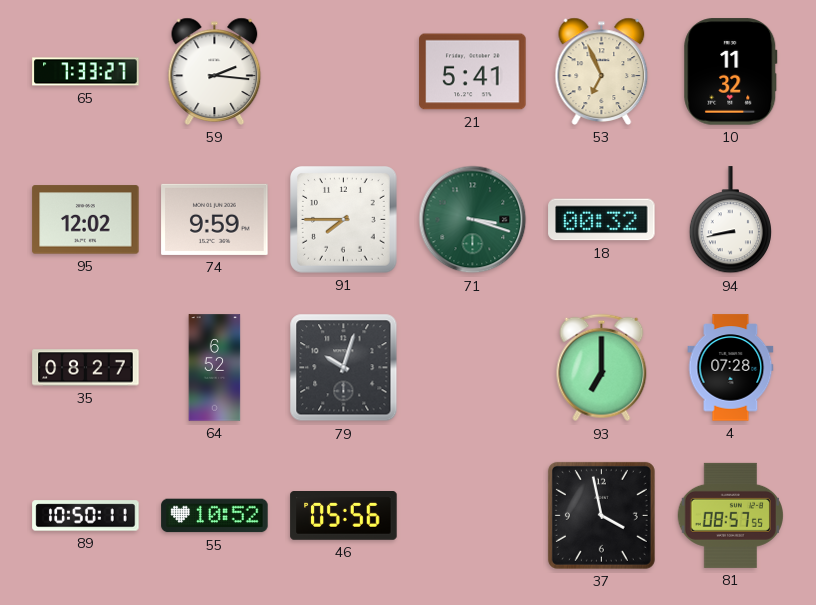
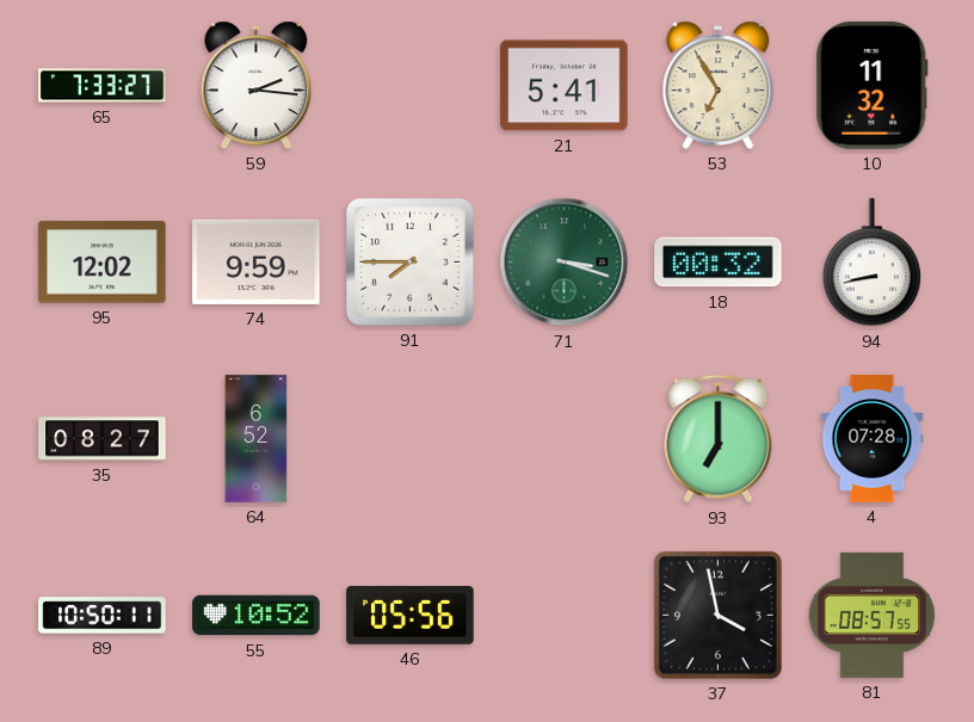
53: 6:56 -> 6:55 (719, 85)
79: 10:03 -> none (344, 368)
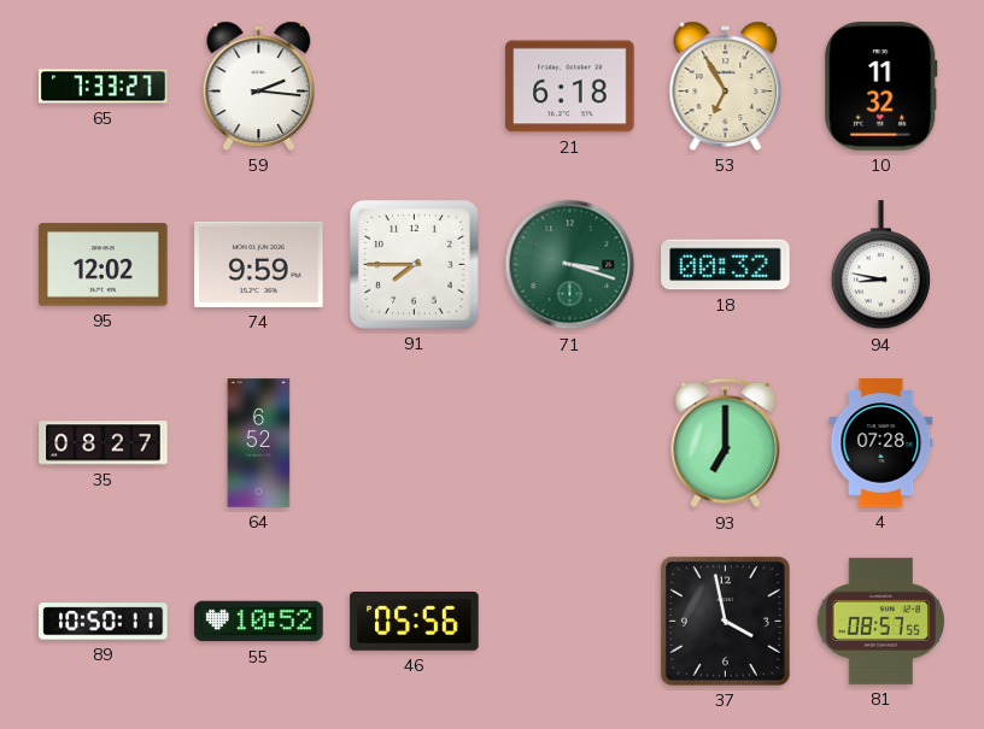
21: 5:41 -> 6:18 (570, 87)
94: 8:43 -> 8:47 (880, 265)
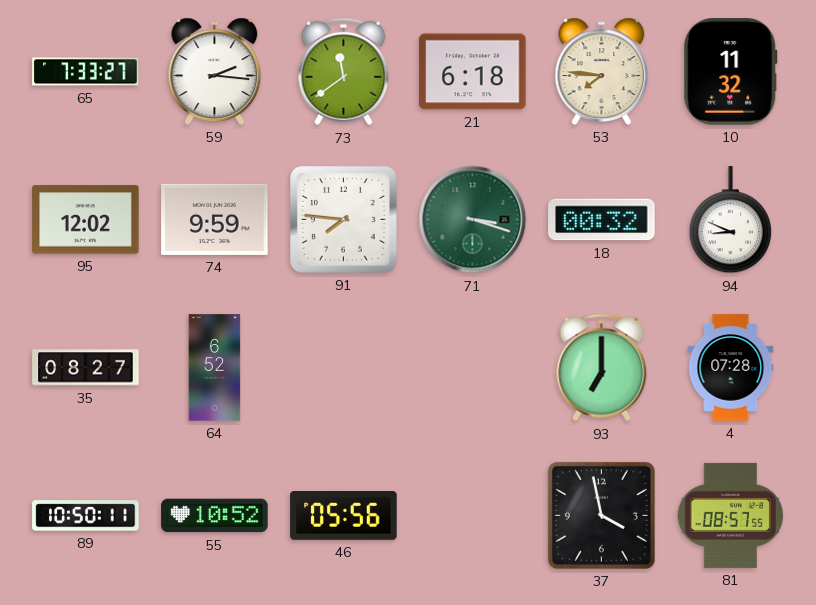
73: none -> 11:39 (344, 72)
53: 6:55 -> 7:46 (602, 71)
91: 7:45 -> 7:46 (344, 220)
94: 8:47 -> 8:49 (730, 220)
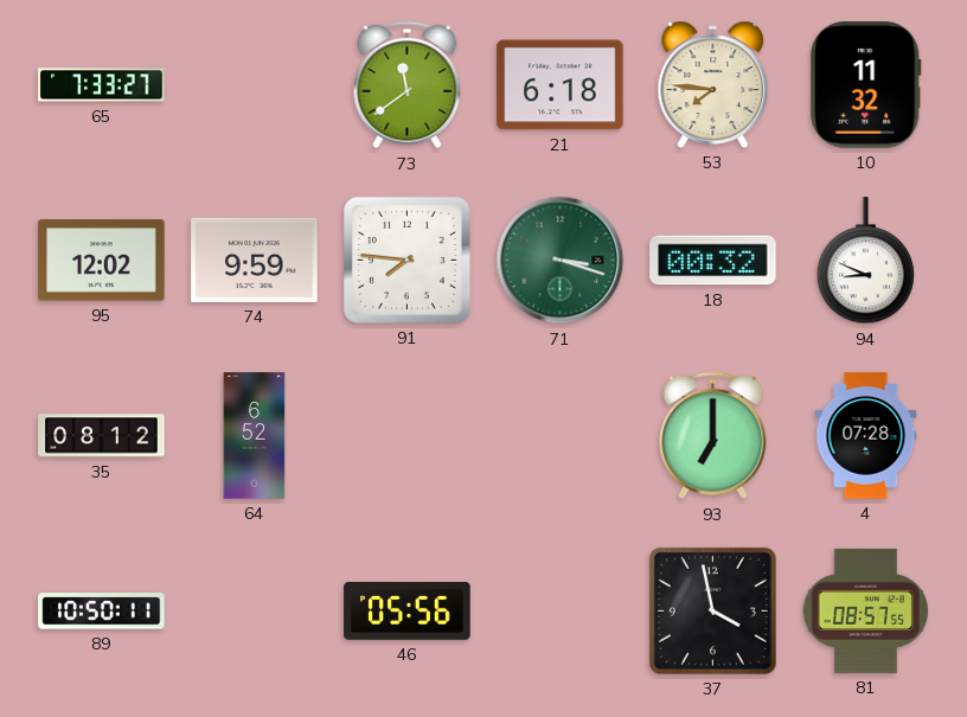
59: 2:16 -> none (215, 71)
35: 08:27 -> 08:12 (102, 436)
55: 10:52 -> none (215, 516)
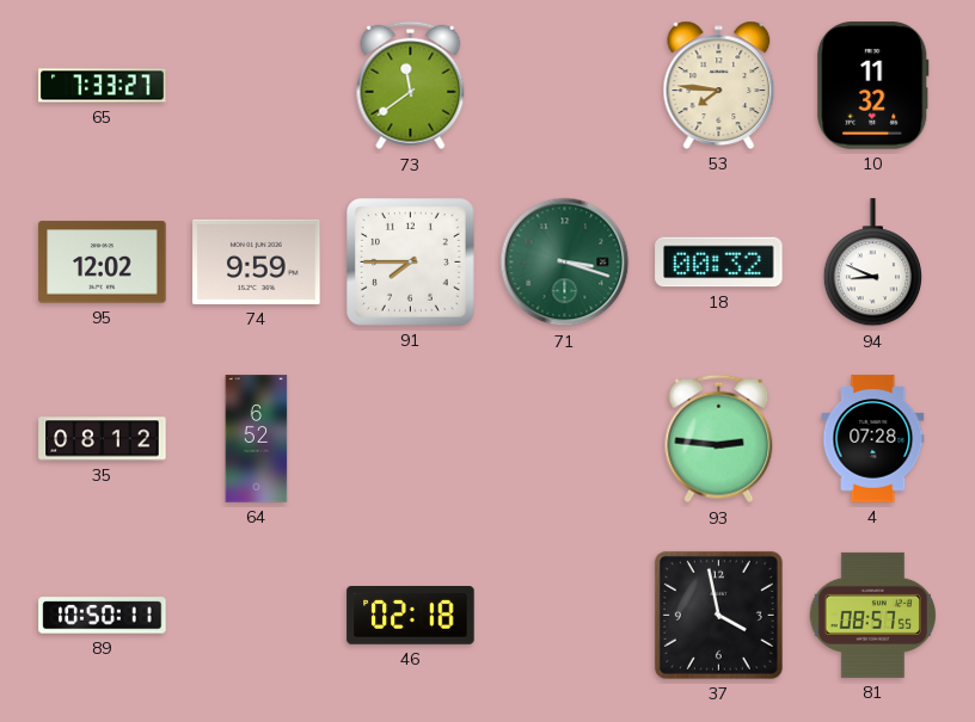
21: 6:18 -> none (561, 85)
91: 7:46 -> 7:45 (411, 263)
93: 7:00 -> 2:46 (719, 439)
46: 05:56 -> 02:18 (411, 616)
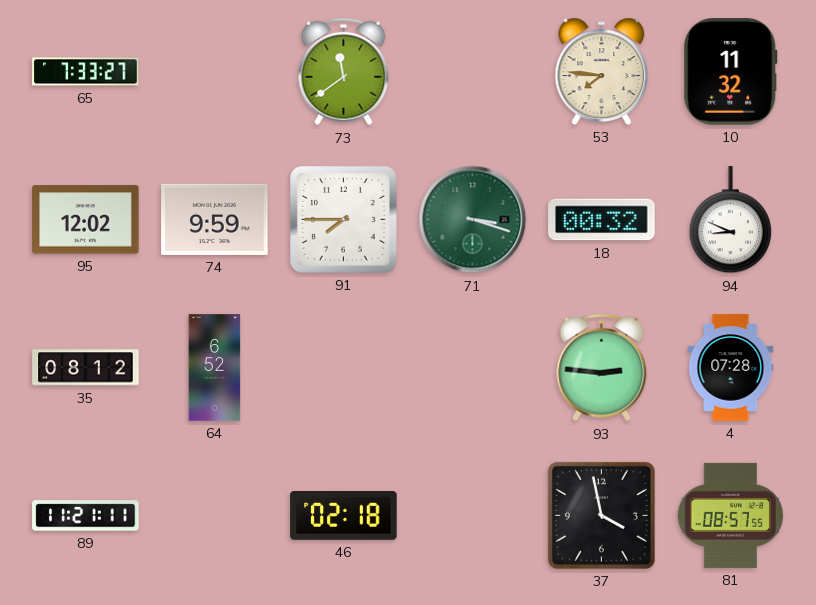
89: 10:50 -> 11:21 (86, 516)
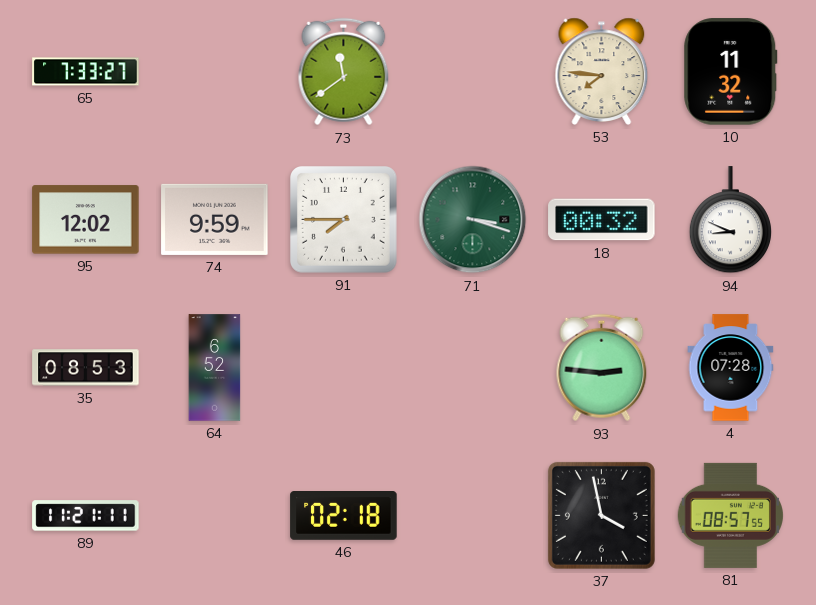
35: 08:12 -> 08:53 (86, 368)
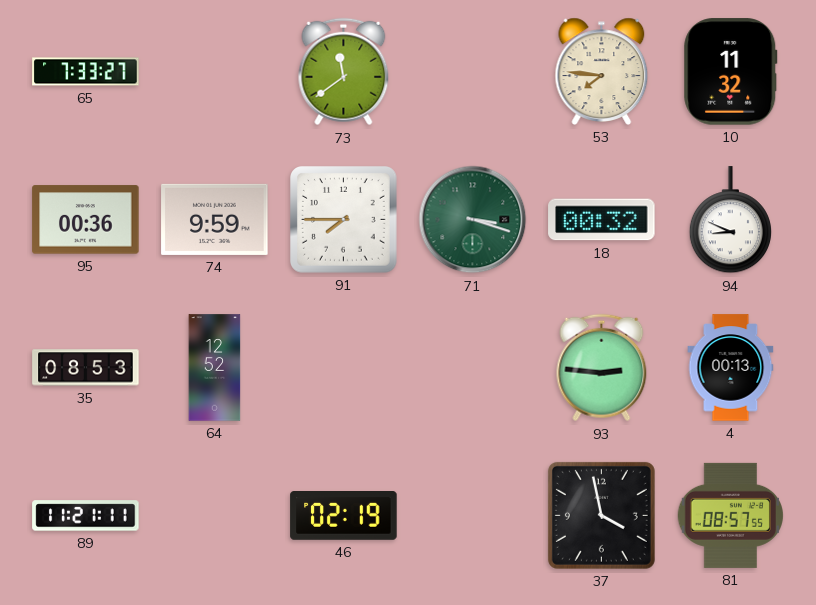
95: 12:02 -> 00:36 (86, 220)
64: 6:52 -> 12:52 (215, 368)
4: 07:28 -> 00:13 (731, 368)
46: 02:18 -> 02:19 (344, 516)
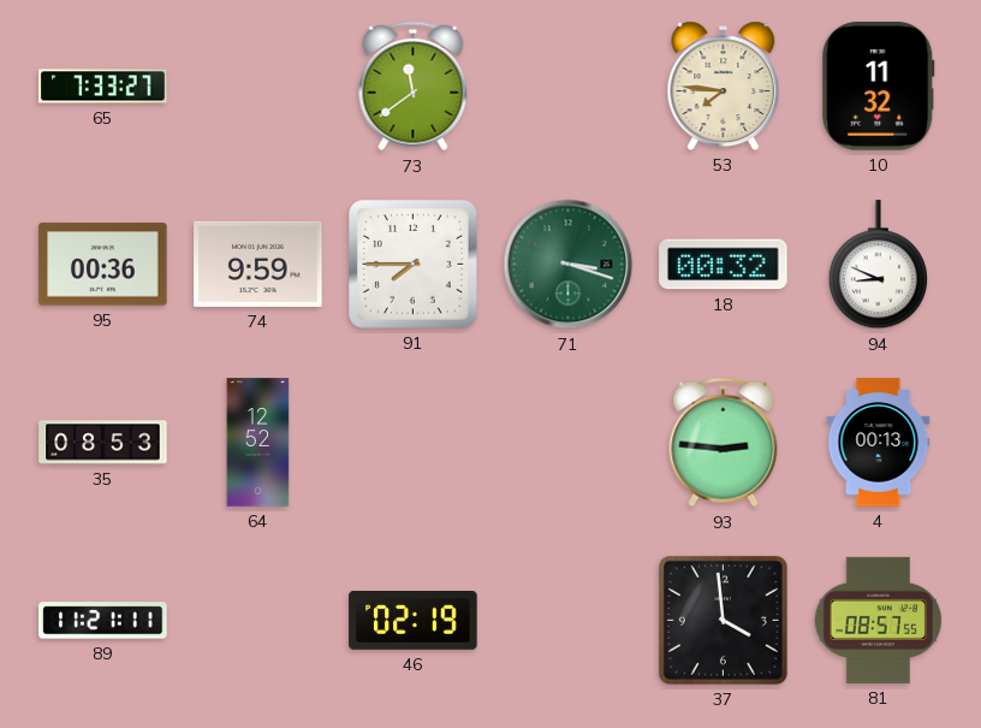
37: 3:58 -> 3:59 (723, 620)
